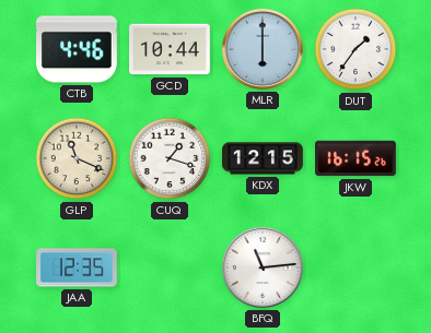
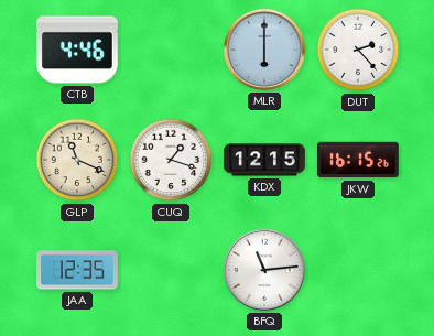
GCD: 10:44 -> none (170, 49)
DUT: 1:36 -> 2:23 (358, 50)
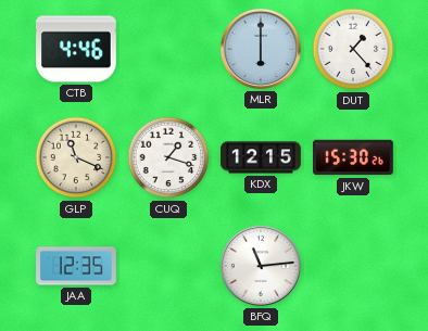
DUT: 2:23 -> 1:23 (353, 49)
JKW: 16:15 -> 15:30 (354, 157)
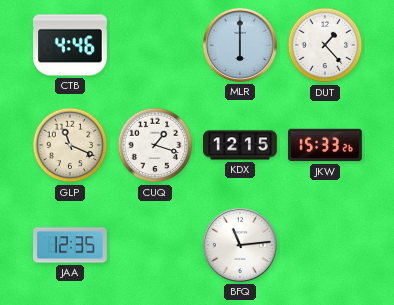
JKW: 15:30 -> 15:33 (326, 145)
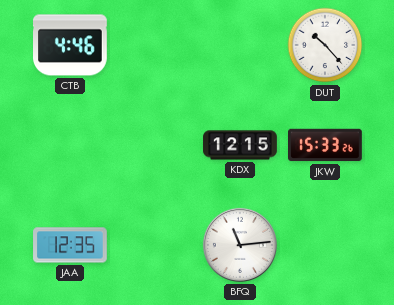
MLR: 6:00 -> none (240, 45)
DUT: 1:23 -> 10:23 (325, 45)
GLP: 11:19 -> none (70, 145)
CUQ: 1:18 -> none (155, 145)
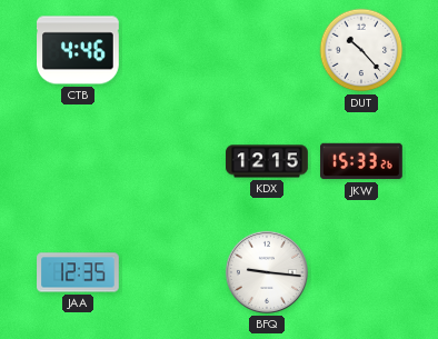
BFQ: 11:14 -> 9:16 (267, 272)
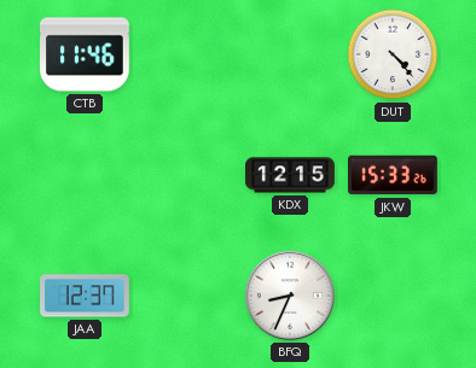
CTB: 4:46 -> 11:46 (86, 54)
DUT: 10:23 -> 4:23 (393, 54)
JAA: 12:35 -> 12:37 (85, 296)
BFQ: 9:16 -> 8:34 (290, 296)
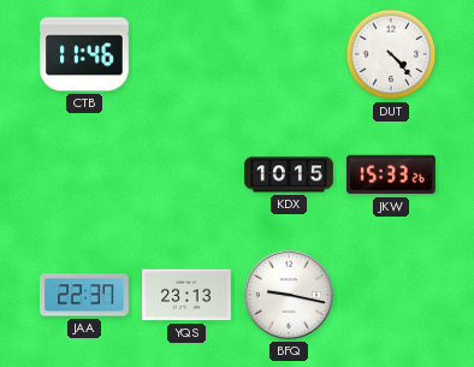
KDX: 12:15 -> 10:15 (289, 174)
JAA: 12:37 -> 22:37 (84, 295)
YQS: none -> 23:13 (186, 295)
BFQ: 8:34 -> 9:17 (289, 295)
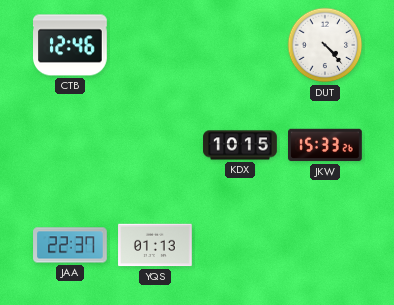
CTB: 11:46 -> 12:46 (71, 45)
YQS: 23:13 -> 01:13 (155, 245)
BFQ: 9:17 -> none (289, 295)
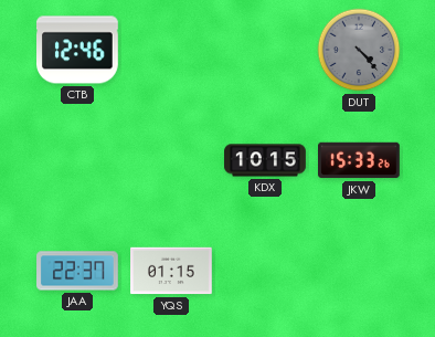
DUT dial: white -> grey (359, 50)
YQS: 01:13 -> 01:15 (171, 271)
